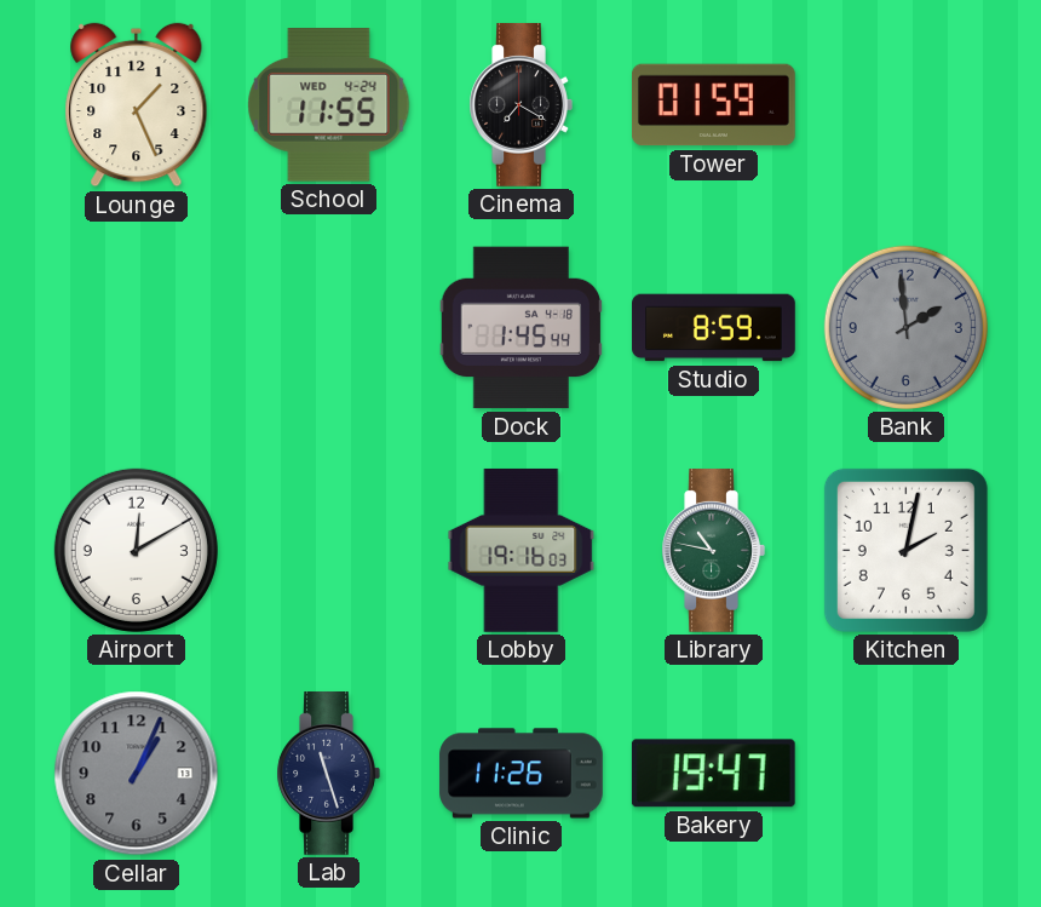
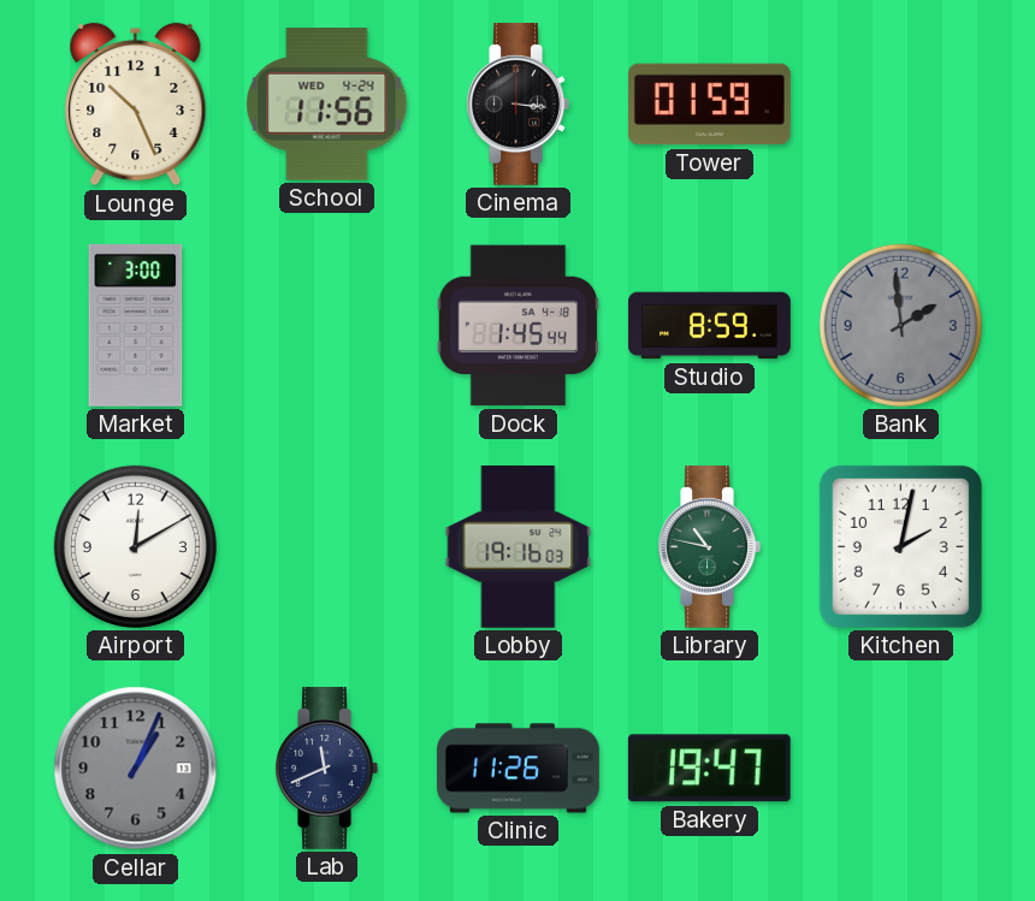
Lounge: 1:26 -> 10:26 (136, 105)
School: 11:55 -> 11:56 (327, 105)
Cinema: 7:20 -> 3:16 (517, 105)
Market: none -> 3:00 (136, 325)
Lab: 11:27 -> 11:41 (326, 769)
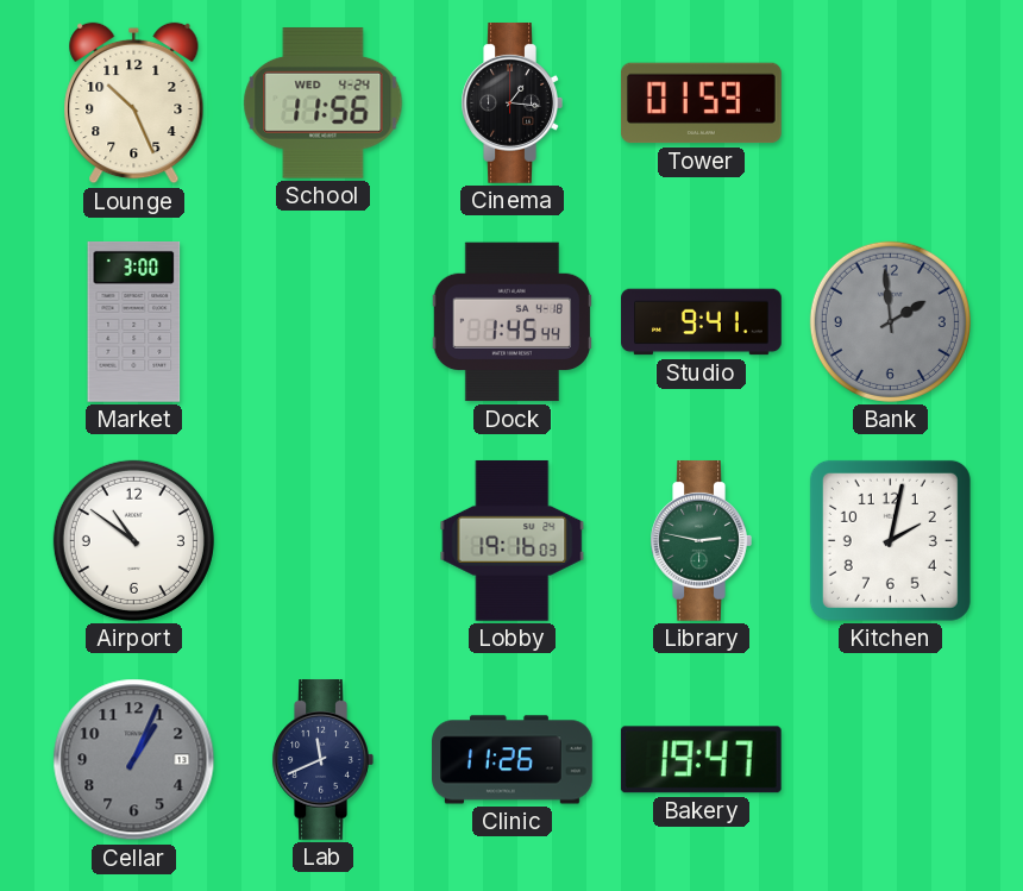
Cinema: 3:16 -> 1:16 (512, 103)
Studio: 8:59 -> 9:41 (702, 322)
Airport: 12:10 -> 10:51 (133, 540)
Library: 10:47 -> 2:47 (701, 541)
